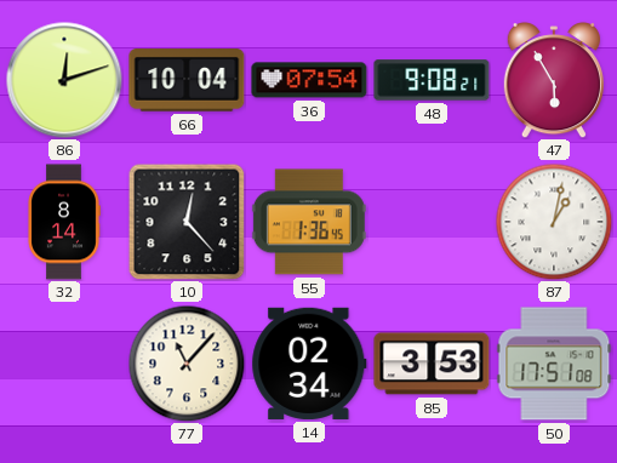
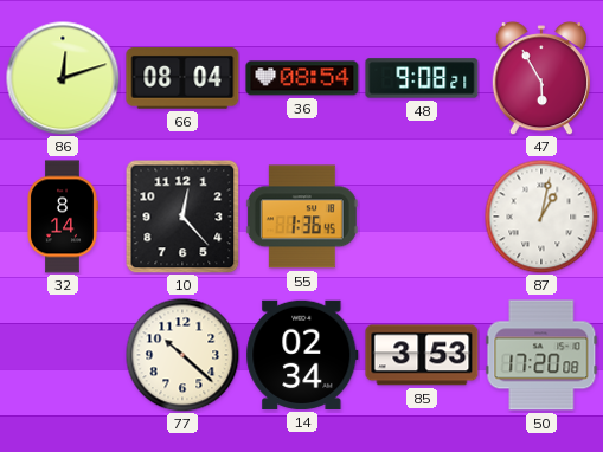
66: 10:04 -> 08:04 (182, 78)
36: 07:54 -> 08:54 (302, 78)
77: 11:07 -> 10:22 (182, 355)
50: 17:51 -> 17:20 (541, 355)
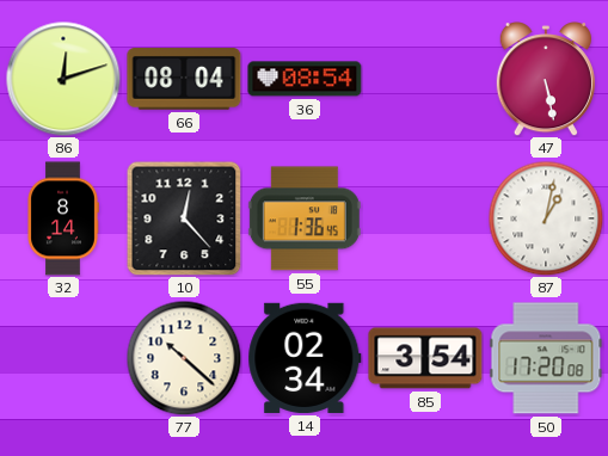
48: 9:08 -> none (422, 78)
47: 5:55 -> 5:28 (546, 79)
85: 3:53 -> 3:54 (425, 358)
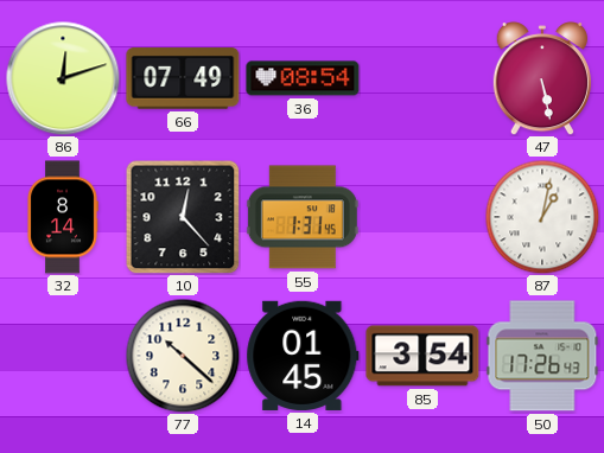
66: 08:04 -> 07:49 (183, 78)
55: 1:36 -> 1:31 (303, 217)
14: 02:34 -> 01:45 (303, 356)
50: 17:20 -> 17:26 (542, 356)
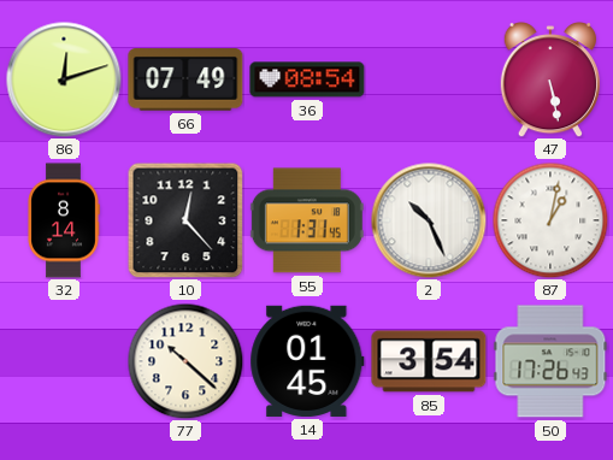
2: none -> 10:26 (429, 220)
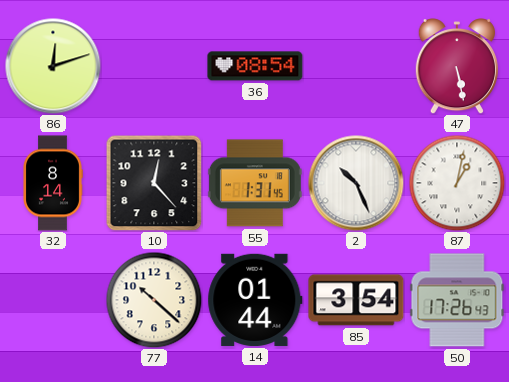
66: 07:49 -> none (185, 79)
14: 01:45 -> 01:44 (255, 300)
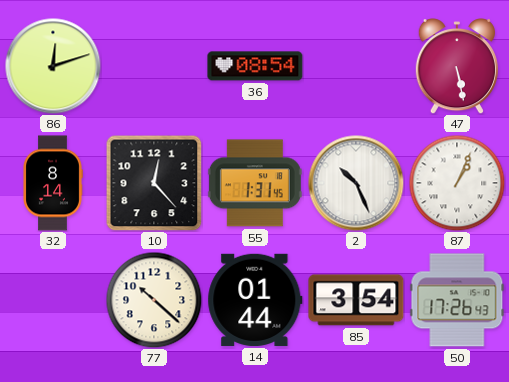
87: 1:02 -> 1:04 (457, 183)
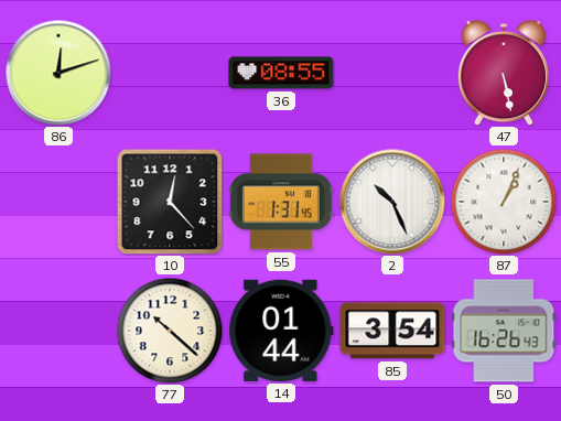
36: 08:54 -> 08:55 (281, 73)
32: 8:14 -> none (53, 183)
50: 17:26 -> 16:26 (504, 331)
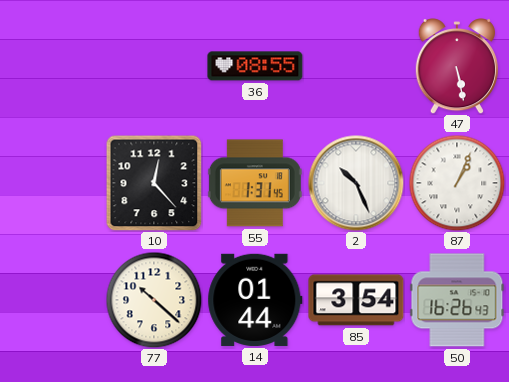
86: 12:12 -> none (58, 73)
